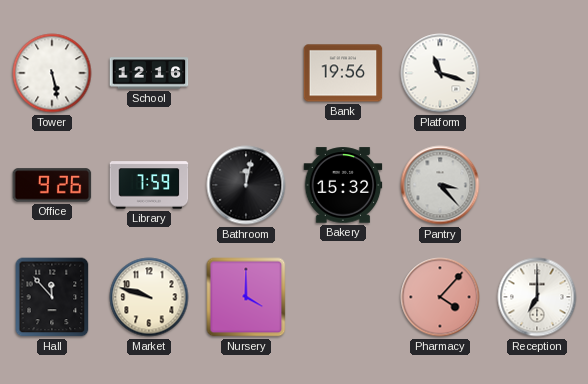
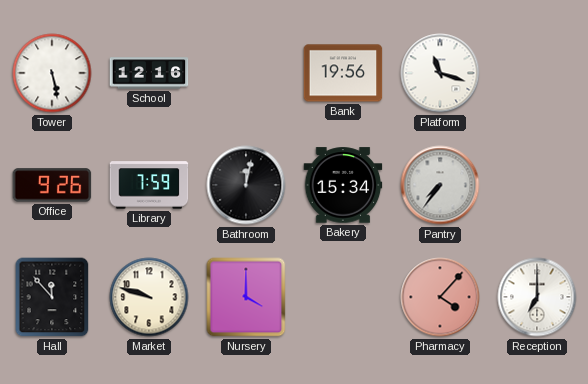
Bakery: 15:32 -> 15:34 (343, 185)
Pantry: 3:23 -> 7:36 (440, 185)
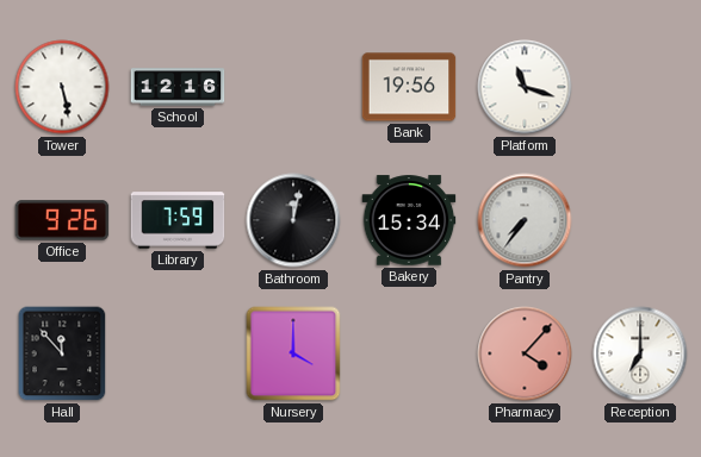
Market: 9:48 -> none (149, 297)
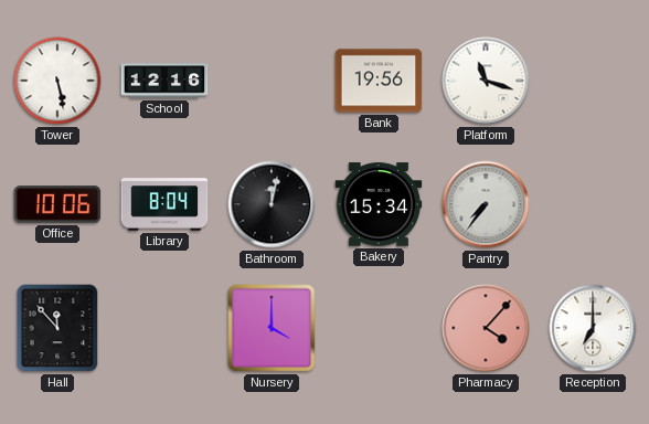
Office: 9:26 -> 10:06 (57, 204)
Library: 7:59 -> 8:04 (164, 204)
